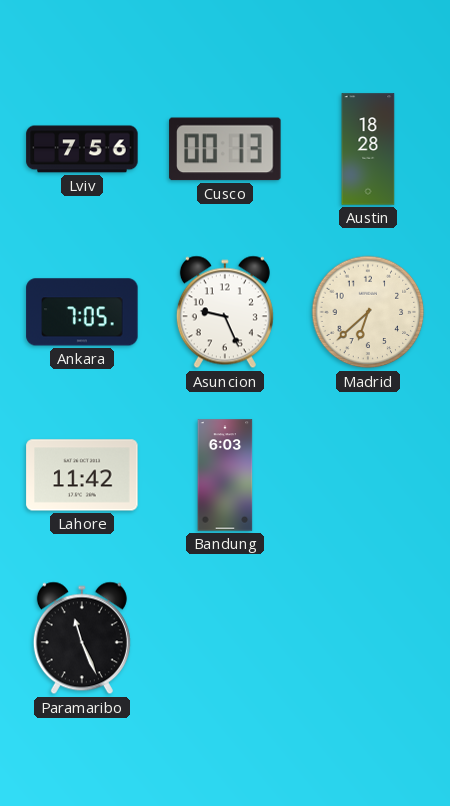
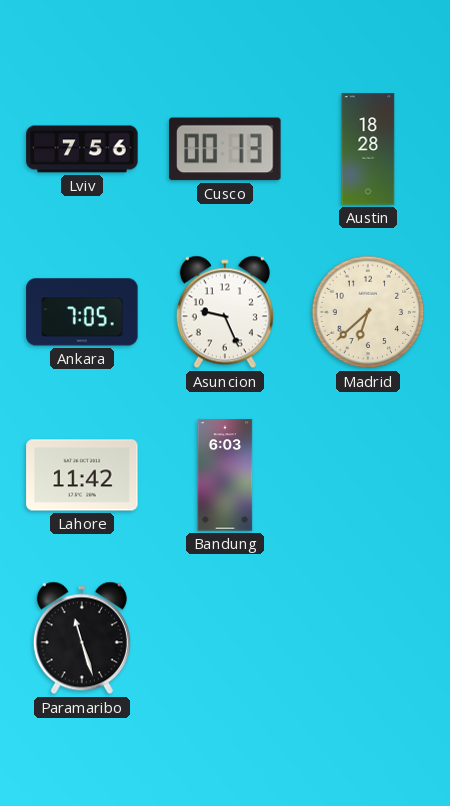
Paramaribo: 11:26 -> 11:27 (82, 638)
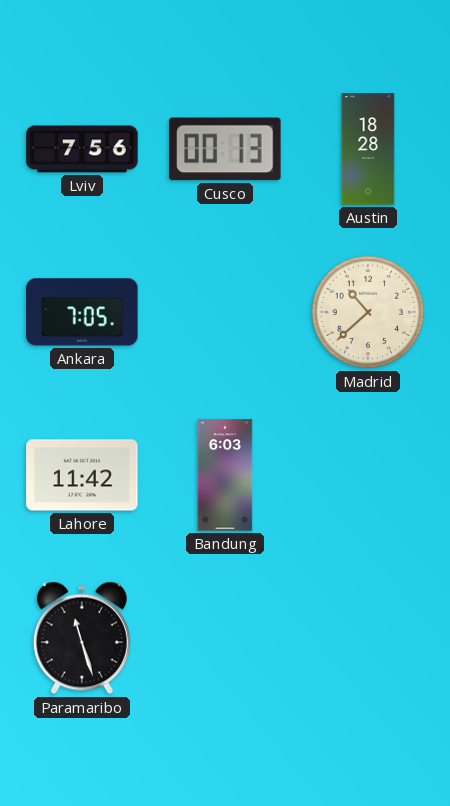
Asuncion: 9:26 -> none (225, 312)
Madrid: 6:38 -> 10:38 (368, 312)
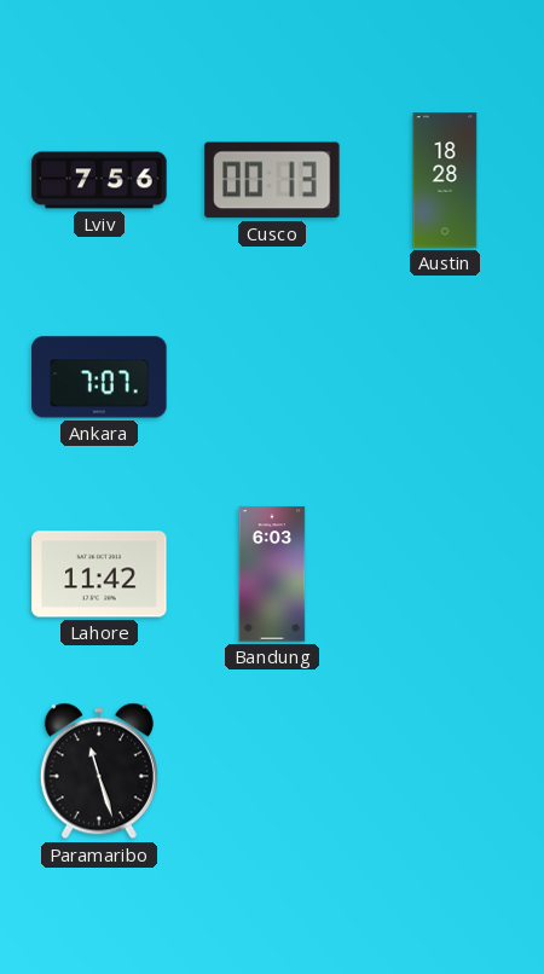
Ankara: 7:05 -> 7:07 (99, 377)
Madrid: 10:38 -> none (368, 312)
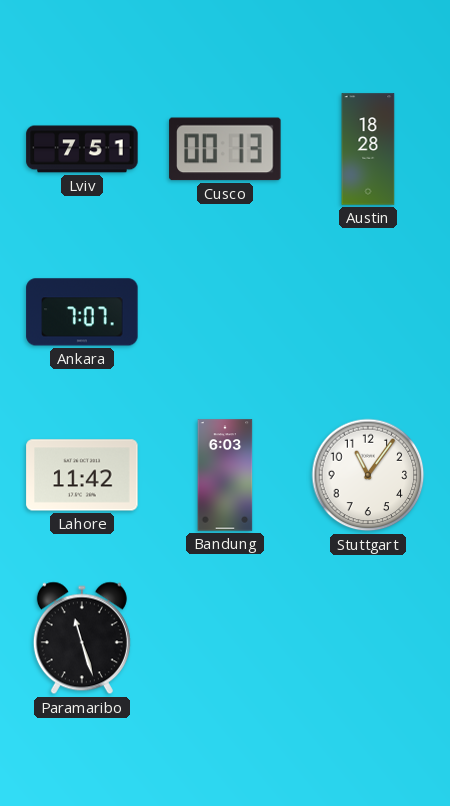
Lviv: 7:56 -> 7:51 (82, 149)
Stuttgart: none -> 11:06 (368, 475)
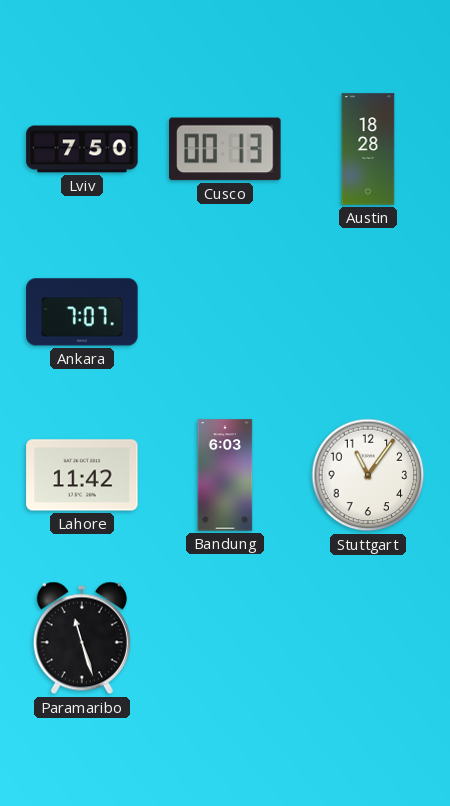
Lviv: 7:51 -> 7:50 (82, 149)
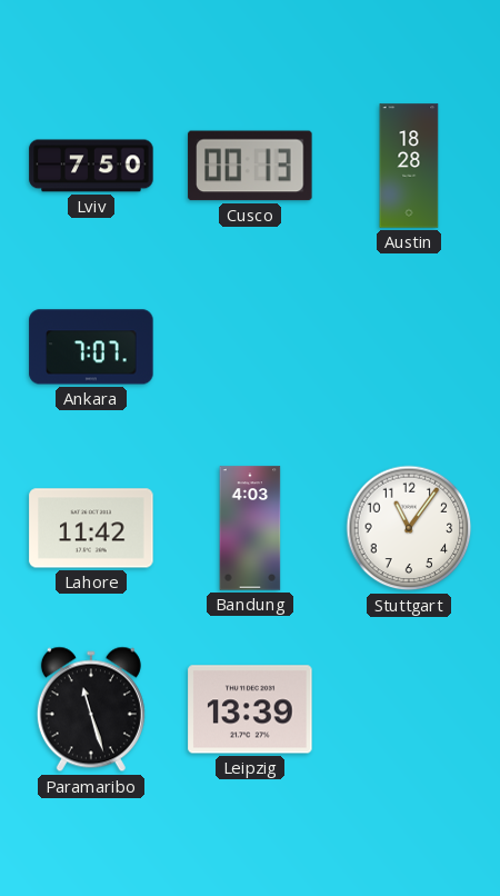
Bandung: 6:03 -> 4:03 (250, 528)
Leipzig: none -> 13:39 (250, 709)
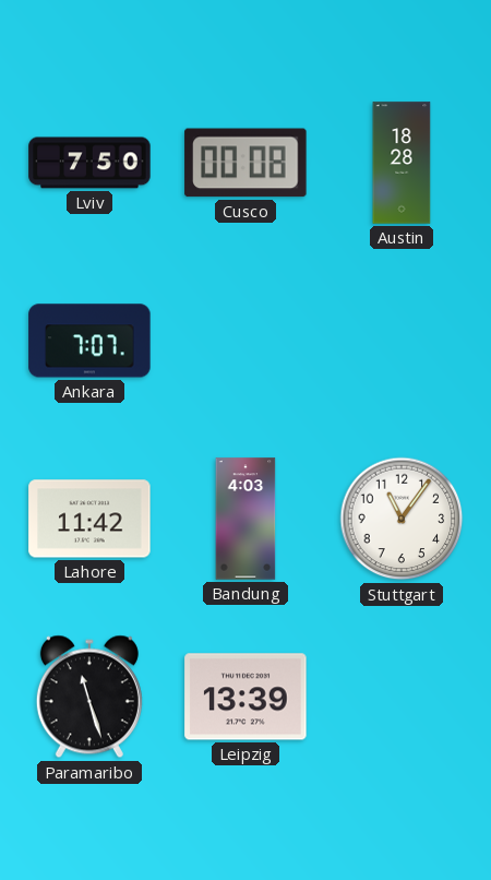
Cusco: 00:13 -> 00:08 (245, 163)
